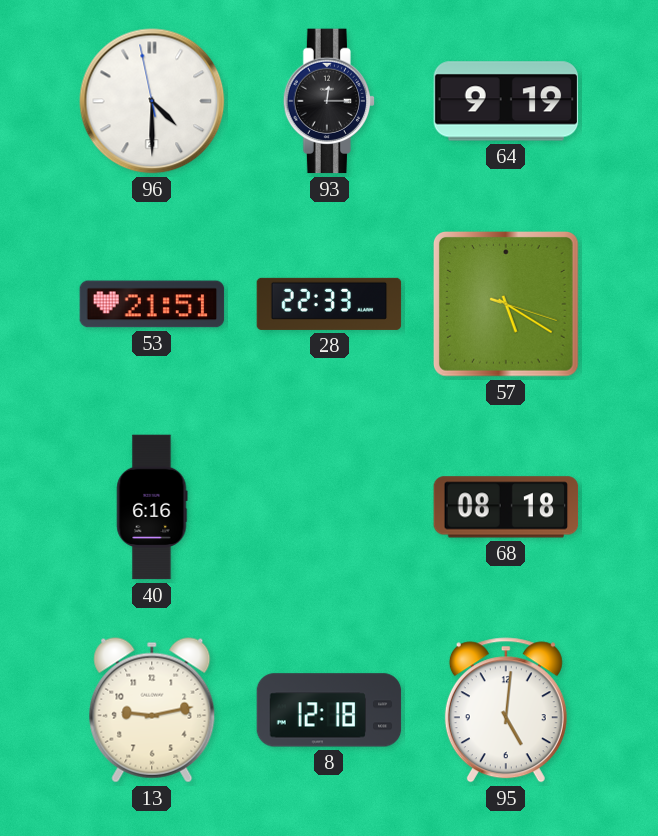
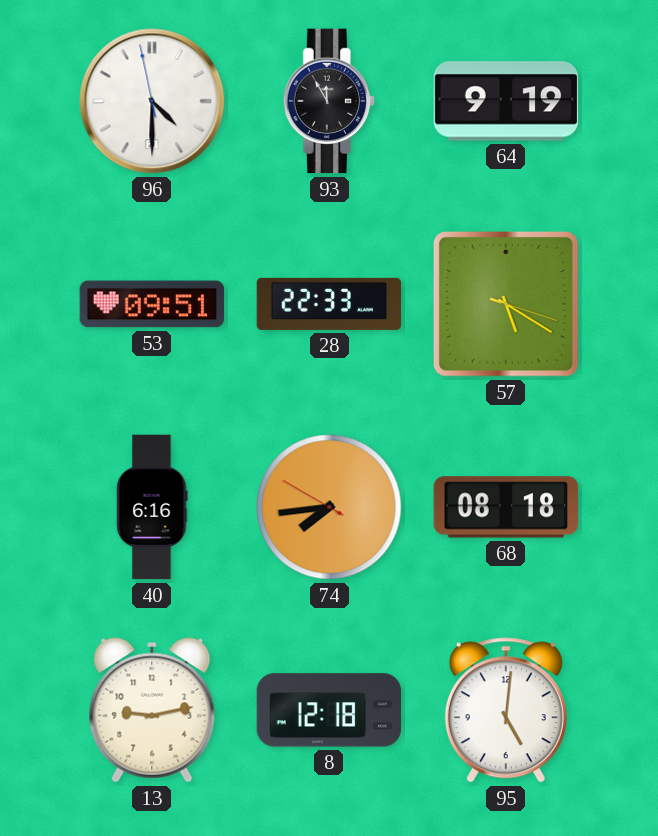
93: 12:15 -> 11:55 (329, 101)
53: 21:51 -> 09:51 (152, 304)
74: none -> 7:43 (329, 507)
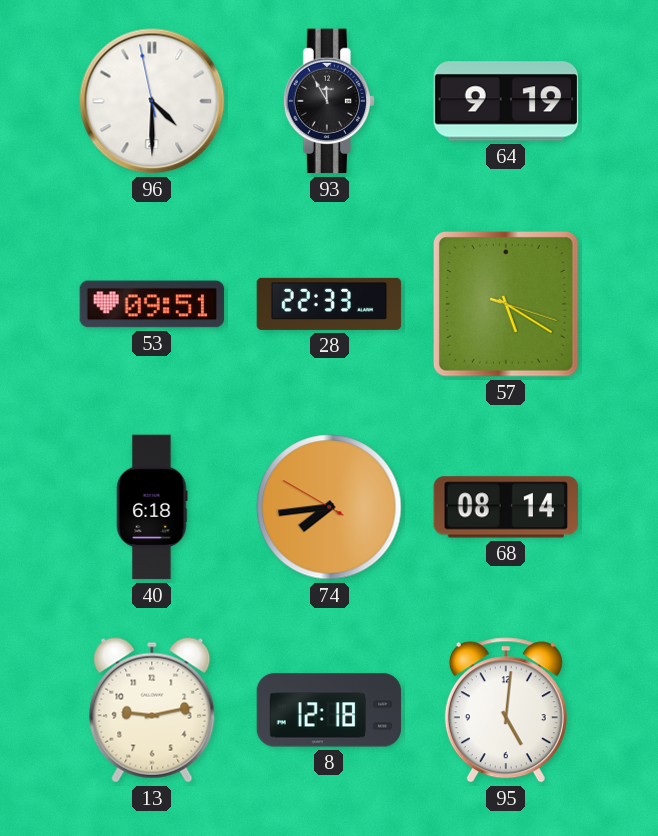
40: 6:16 -> 6:18 (152, 507)
68: 08:18 -> 08:14 (506, 507)
